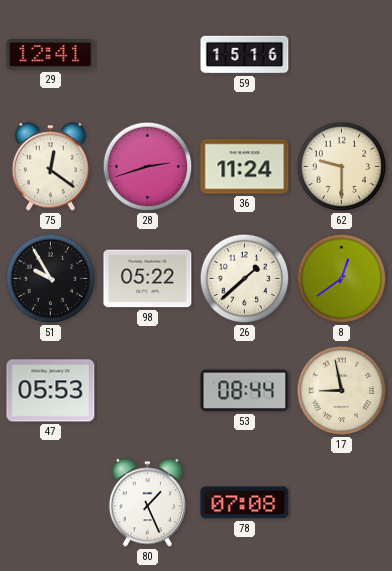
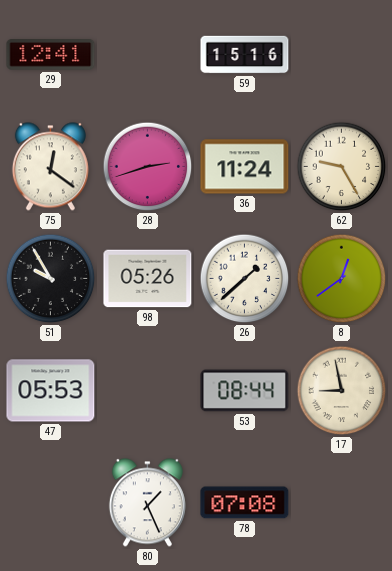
62: 9:30 -> 9:25 (342, 167)
98: 05:22 -> 05:26 (148, 279)
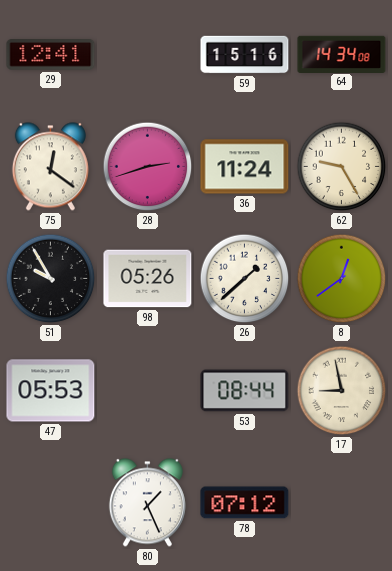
64: none -> 14:34 (342, 54)
78: 07:08 -> 07:12 (245, 503)
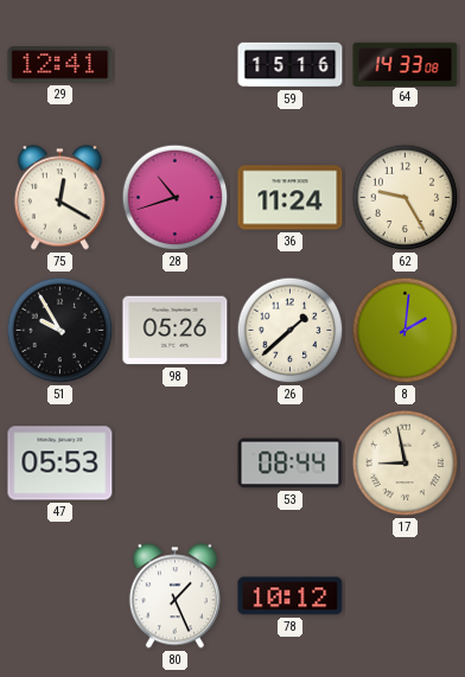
64: 14:34 -> 14:33 (406, 64)
75: 12:21 -> 12:20 (59, 198)
28: 2:42 -> 10:42 (176, 198)
8: 12:39 -> 2:01 (406, 331)
78: 07:12 -> 10:12 (291, 596)
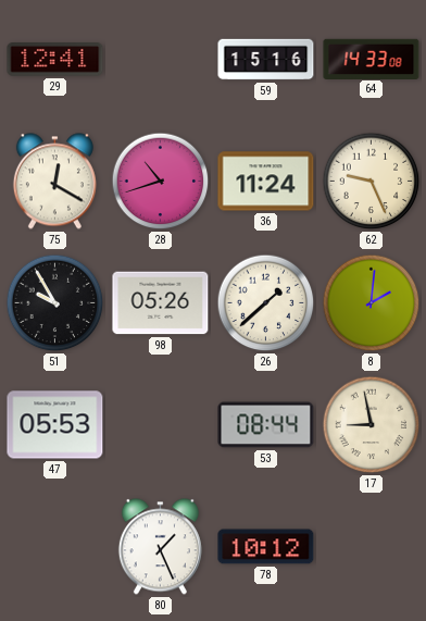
62: 9:25 -> 9:26 (372, 182)
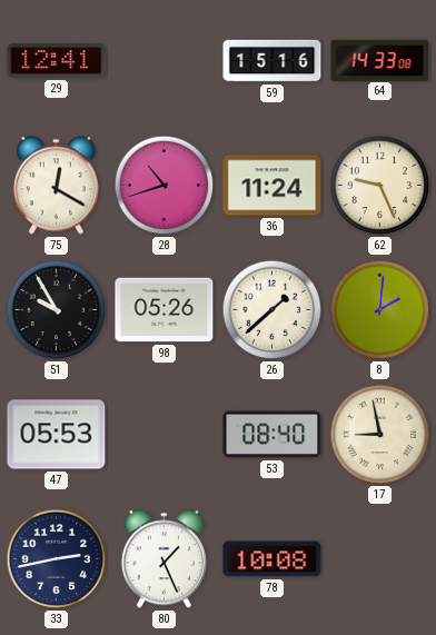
53: 08:44 -> 08:40 (272, 435)
33: none -> 2:43 (57, 559)
78: 10:12 -> 10:08 (272, 559)
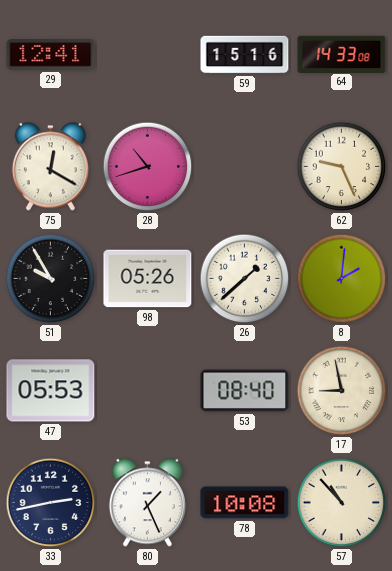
36: 11:24 -> none (272, 186)
57: none -> 10:53 (342, 503)
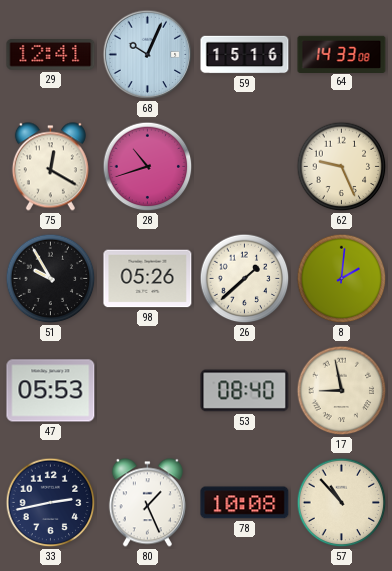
68: none -> 10:04 (148, 55)
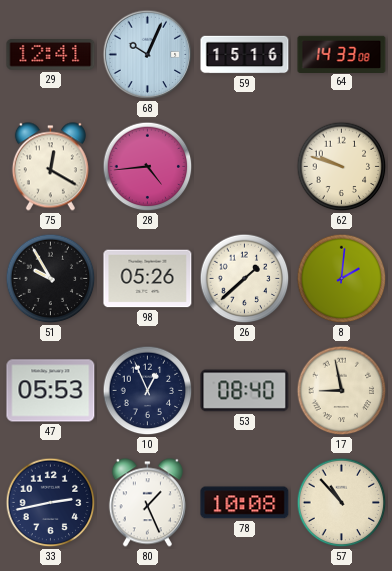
28: 10:42 -> 4:44 (148, 167)
62: 9:26 -> 9:48 (342, 167)
10: none -> 12:56 (148, 391)
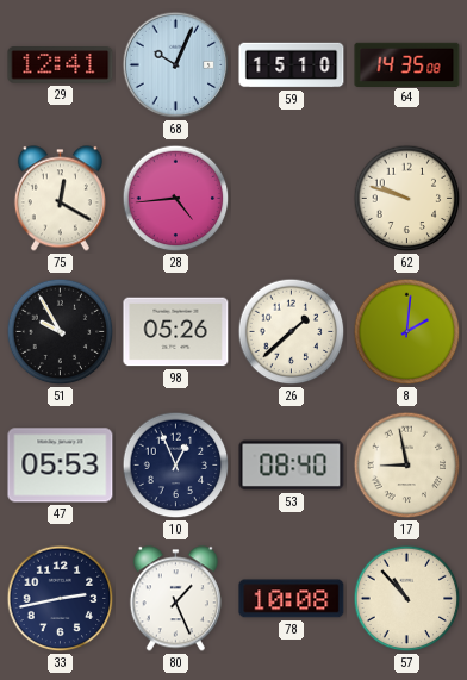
59: 15:16 -> 15:10 (292, 65)
64: 14:33 -> 14:35 (407, 64)
